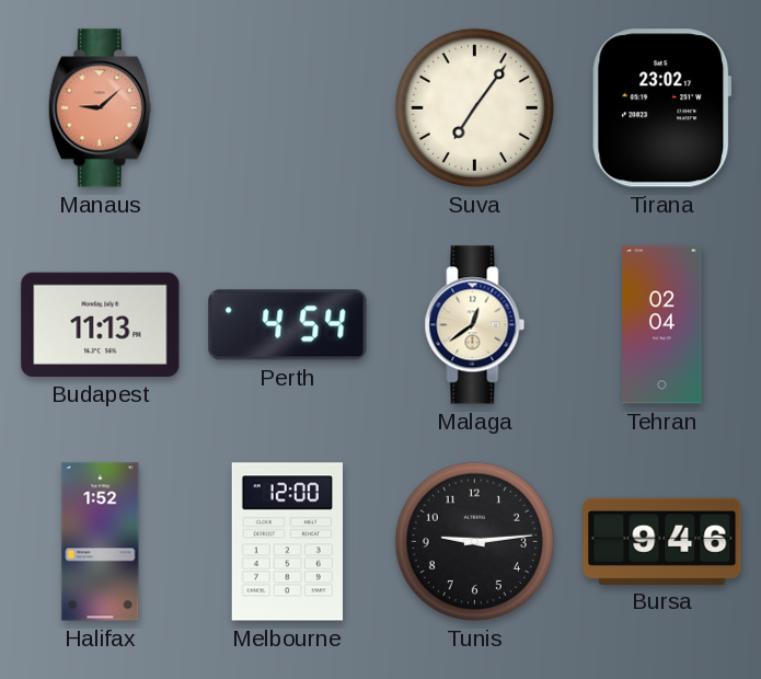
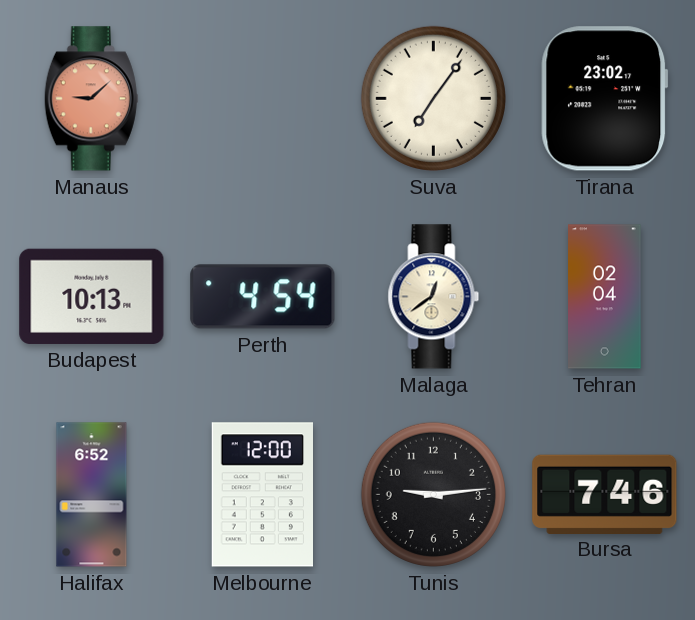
Budapest: 11:13 -> 10:13 (92, 296)
Halifax: 1:52 -> 6:52 (92, 495)
Bursa: 9:46 -> 7:46 (605, 494)
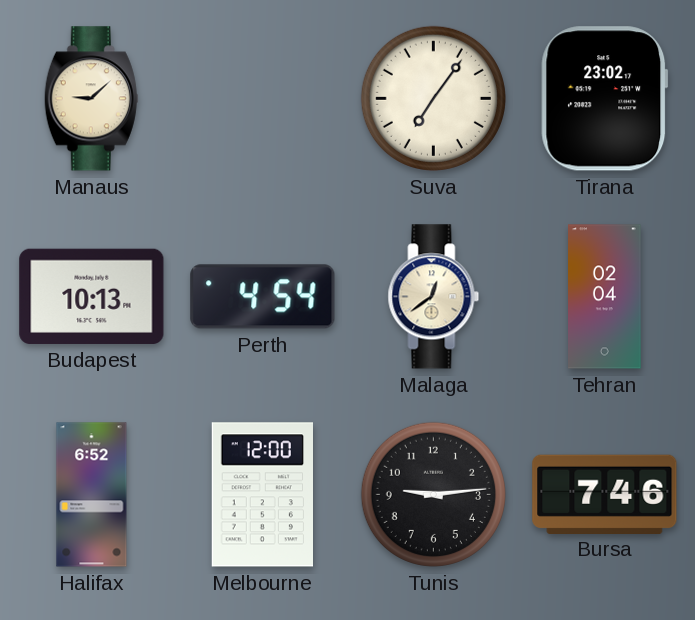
Manaus dial: salmon -> cream (91, 99)
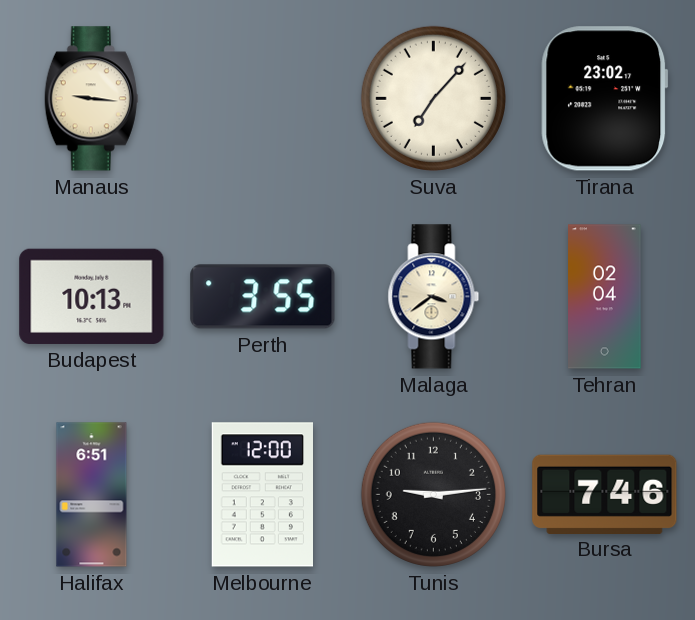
Manaus: 9:08 -> 9:16 (91, 99)
Suva: 7:06 -> 7:07 (433, 98)
Perth: 4:54 -> 3:55 (263, 297)
Malaga: 12:39 -> 3:39 (434, 297)
Halifax: 6:52 -> 6:51 (92, 495)
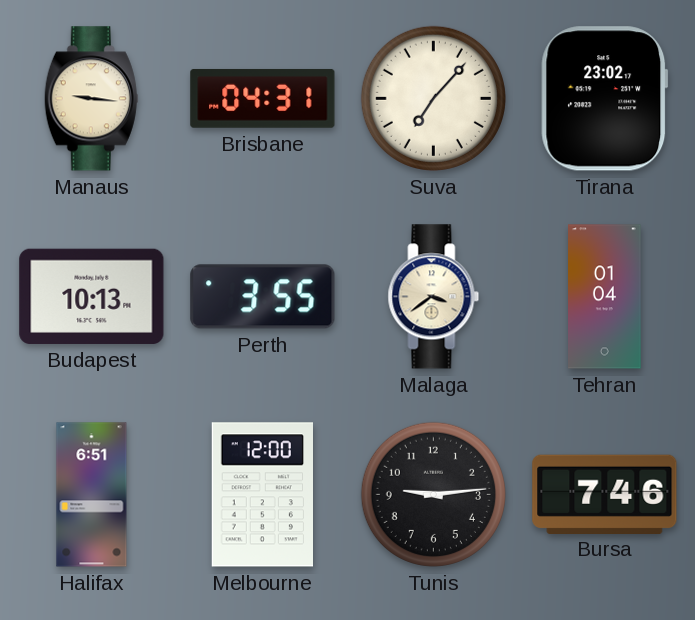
Brisbane: none -> 04:31 (263, 99)
Tehran: 02:04 -> 01:04 (605, 297)
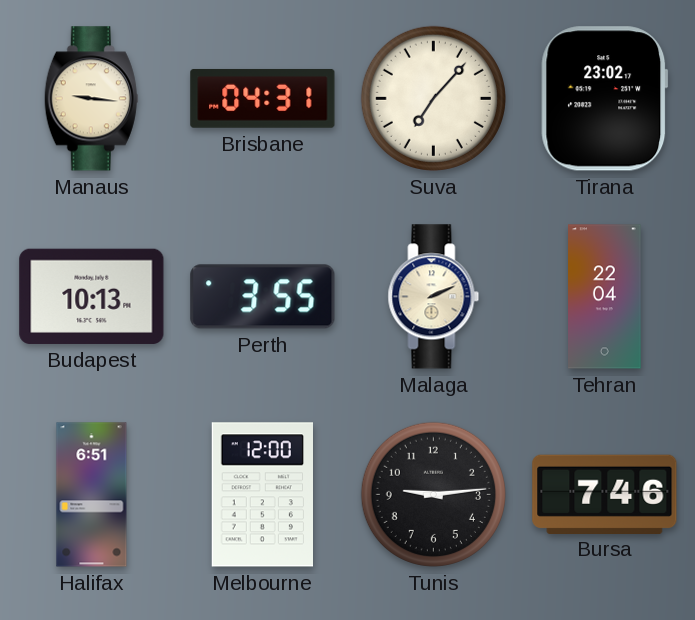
Malaga: 3:39 -> 2:11 (434, 297)
Tehran: 01:04 -> 22:04 (605, 297)
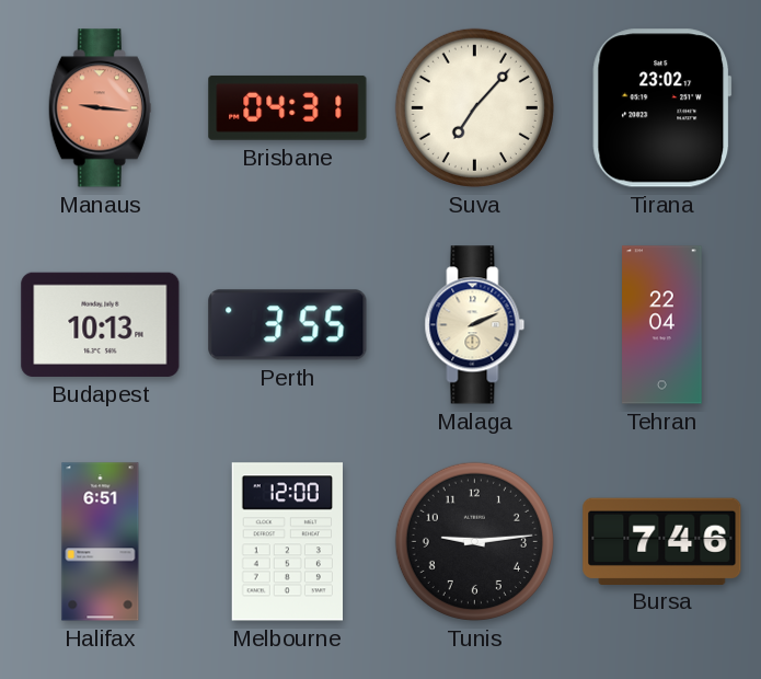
Manaus dial: cream -> salmon (100, 108)
